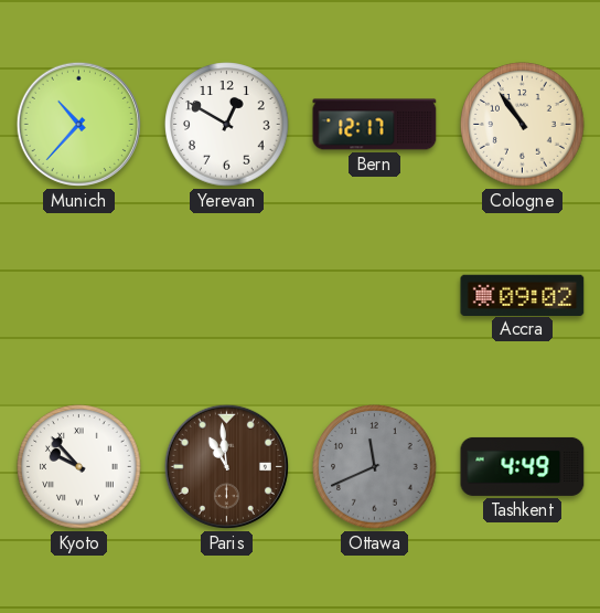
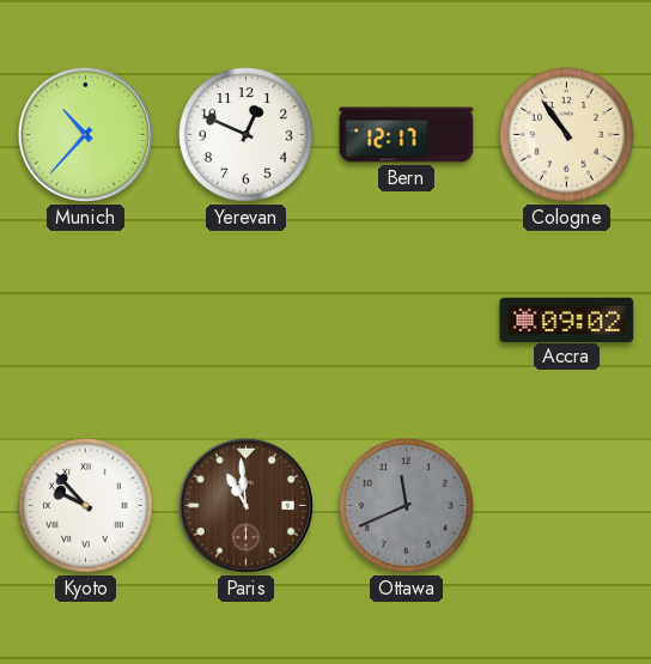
Yerevan: 12:50 -> 12:49 (247, 135)
Tashkent: 4:49 -> none (523, 466)
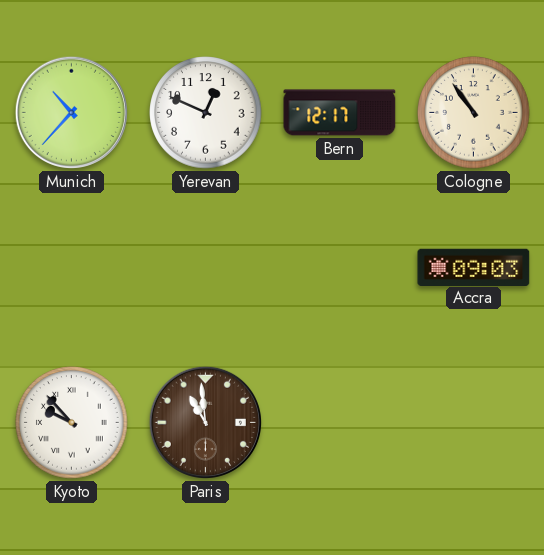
Accra: 09:02 -> 09:03 (474, 267)
Ottawa: 11:41 -> none (407, 506)
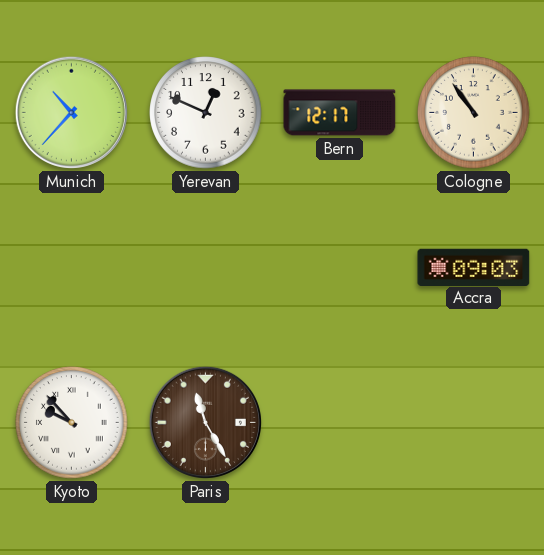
Paris: 10:59 -> 11:25 (205, 422)
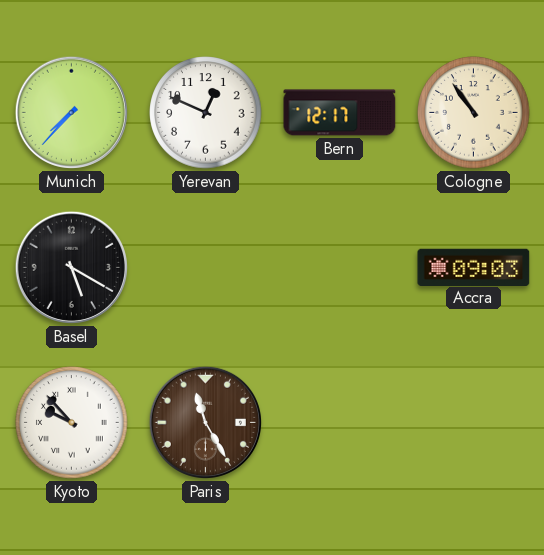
Munich: 10:37 -> 7:37 (71, 112)
Basel: none -> 5:20 (71, 267)
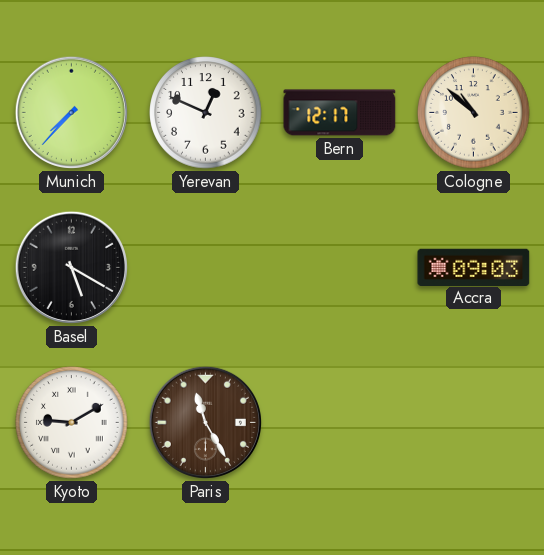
Cologne: 10:54 -> 10:52 (474, 113)
Kyoto: 9:53 -> 9:10 (72, 423)
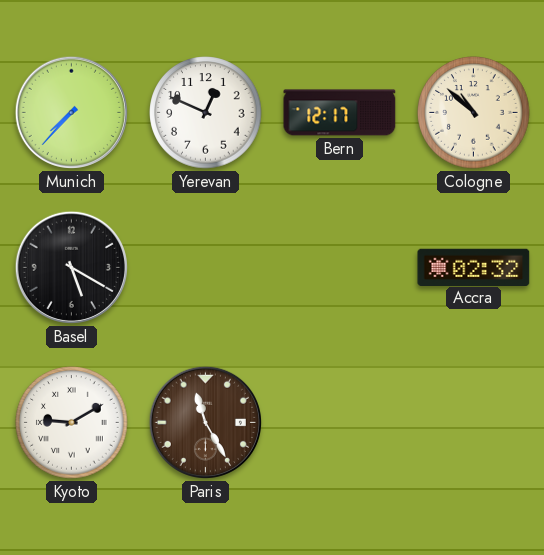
Accra: 09:03 -> 02:32 (474, 267)
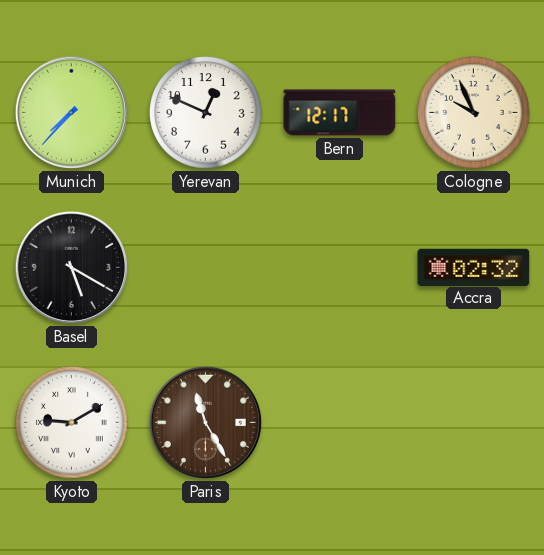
Cologne: 10:52 -> 9:56 (474, 113)
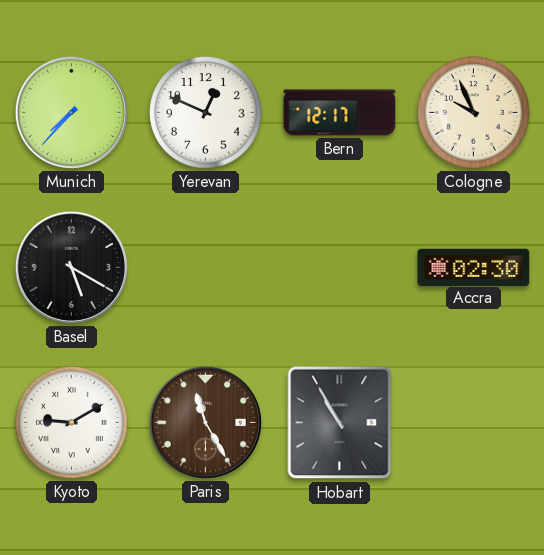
Accra: 02:32 -> 02:30 (474, 267)
Hobart: none -> 10:55 (340, 423)
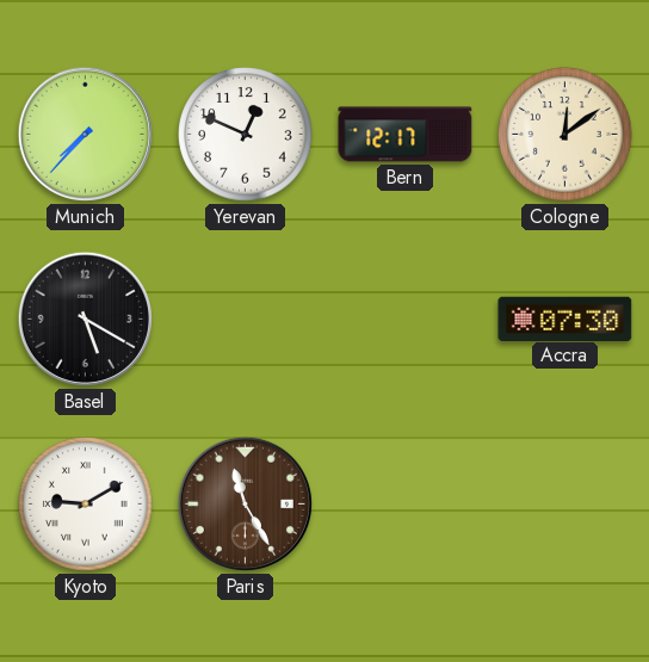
Cologne: 9:56 -> 12:09 (565, 135)
Accra: 02:30 -> 07:30 (565, 318)
Hobart: 10:55 -> none (340, 423)
